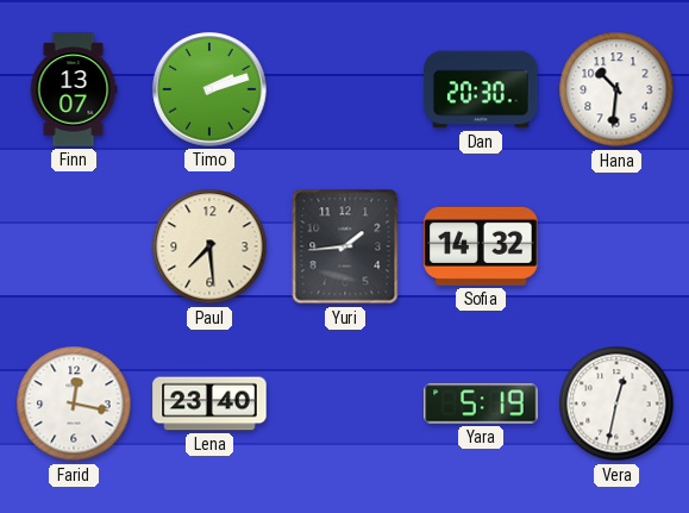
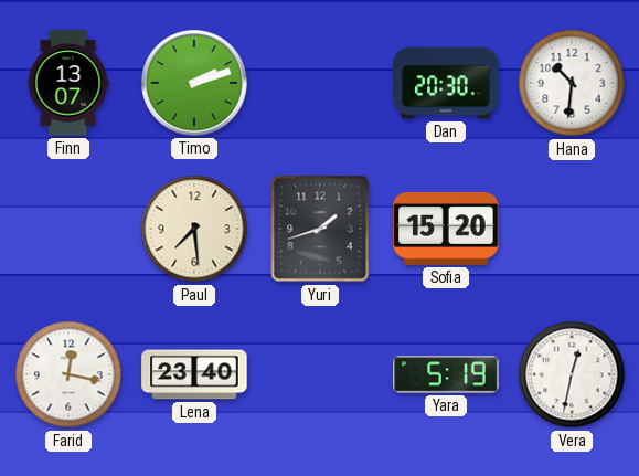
Yuri: 1:44 -> 1:42 (320, 229)
Sofia: 14:32 -> 15:20 (446, 229)
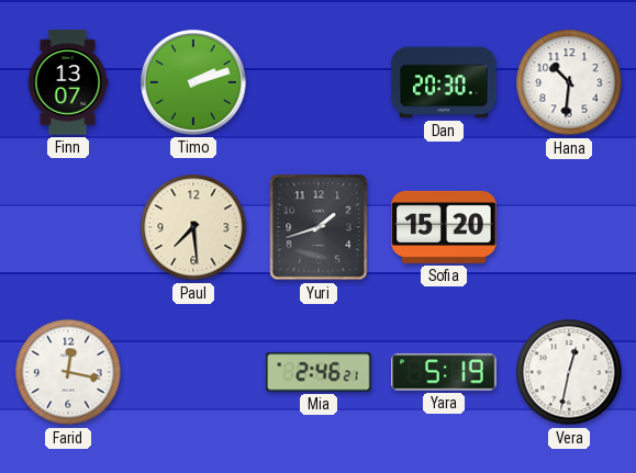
Lena: 23:40 -> none (194, 374)
Mia: none -> 2:46 (319, 372)
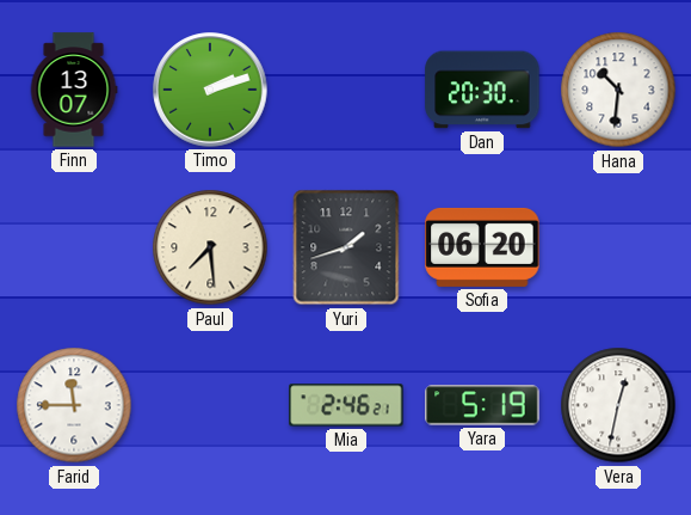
Sofia: 15:20 -> 06:20 (482, 247)
Farid: 12:17 -> 11:45 (74, 405)
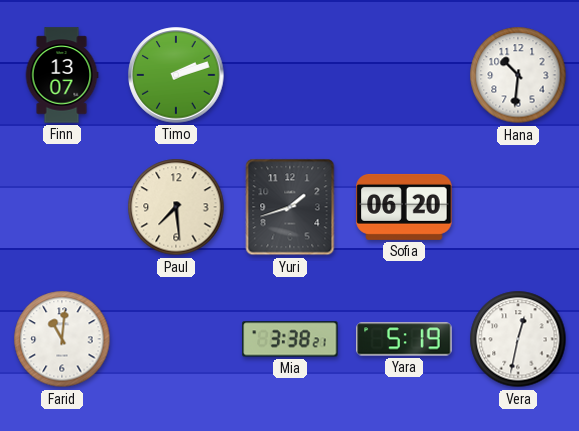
Dan: 20:30 -> none (482, 90)
Farid: 11:45 -> 11:01 (62, 339)
Mia: 2:46 -> 3:38 (290, 339)
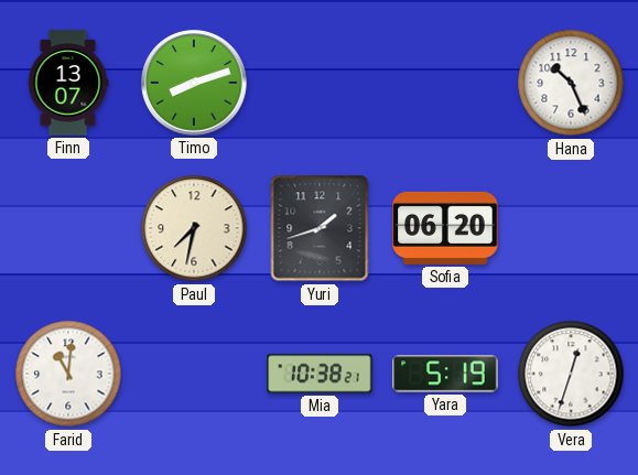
Timo: 2:12 -> 8:12 (194, 83)
Hana: 10:31 -> 10:26 (571, 83)
Paul: 7:29 -> 7:32 (194, 228)
Mia: 3:38 -> 10:38 (320, 374)
Vera: 12:32 -> 12:33 (571, 374)
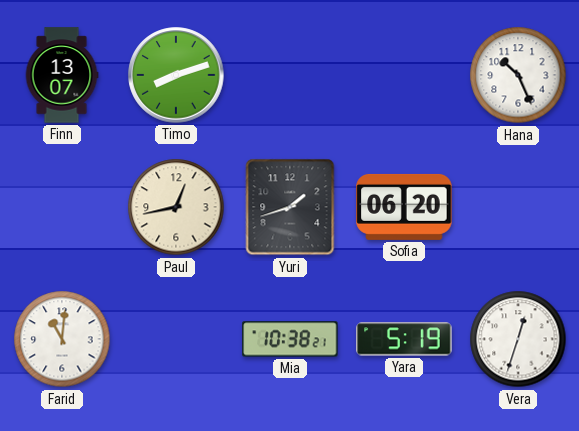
Paul: 7:32 -> 12:43 (176, 207)
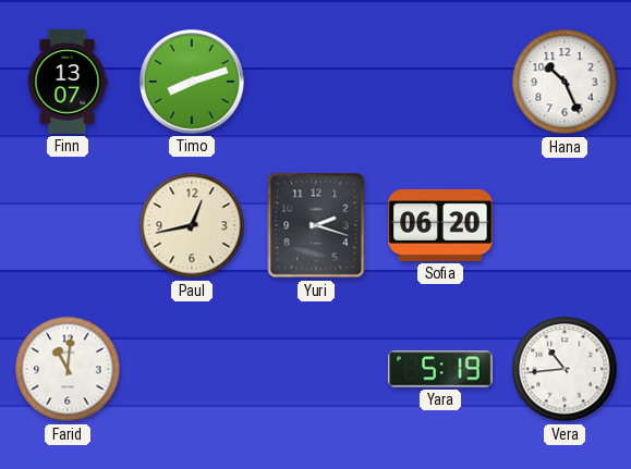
Yuri: 1:42 -> 2:18 (316, 225)
Mia: 10:38 -> none (290, 339)
Vera: 12:33 -> 10:44 (565, 369)
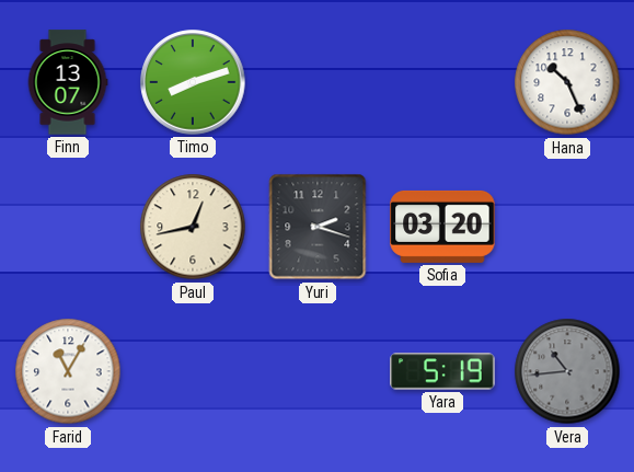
Sofia: 06:20 -> 03:20 (442, 227)
Farid: 11:01 -> 11:05 (68, 371)
Vera dial: white -> grey (567, 371)
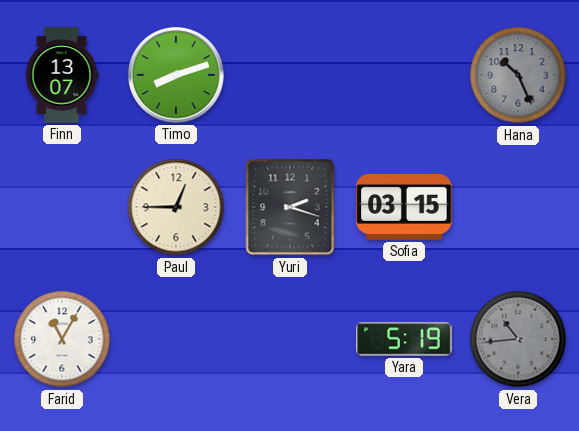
Hana dial: white -> grey (518, 75)
Paul: 12:43 -> 12:45 (176, 207)
Sofia: 03:20 -> 03:15 (404, 207)
